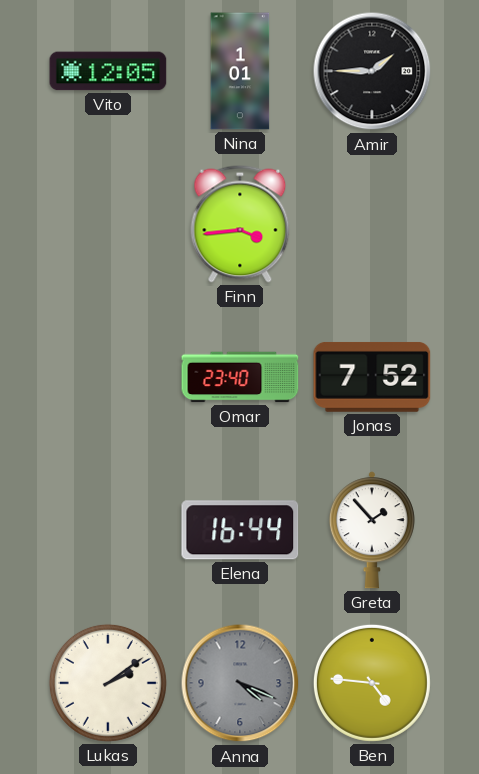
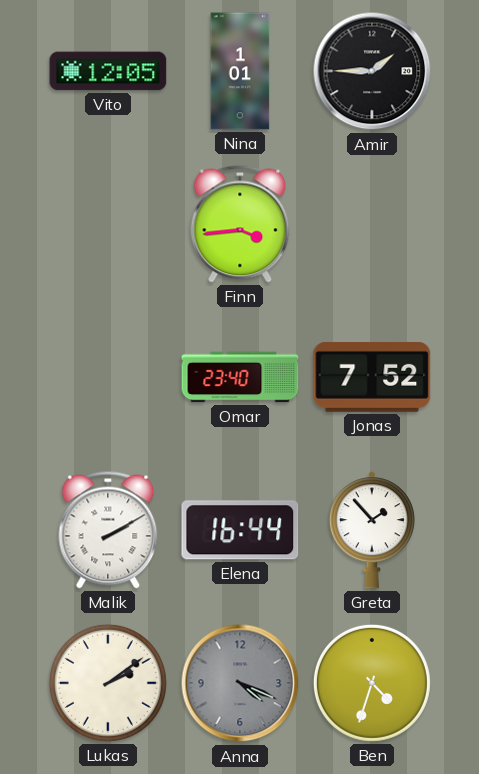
Malik: none -> 2:10 (108, 530)
Ben: 4:46 -> 4:33 (372, 683)
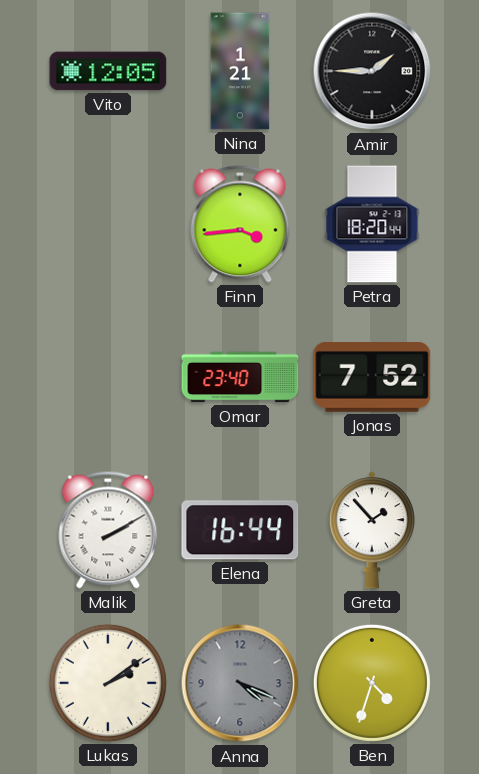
Nina: 1:01 -> 1:21 (240, 71)
Petra: none -> 18:20 (372, 224)
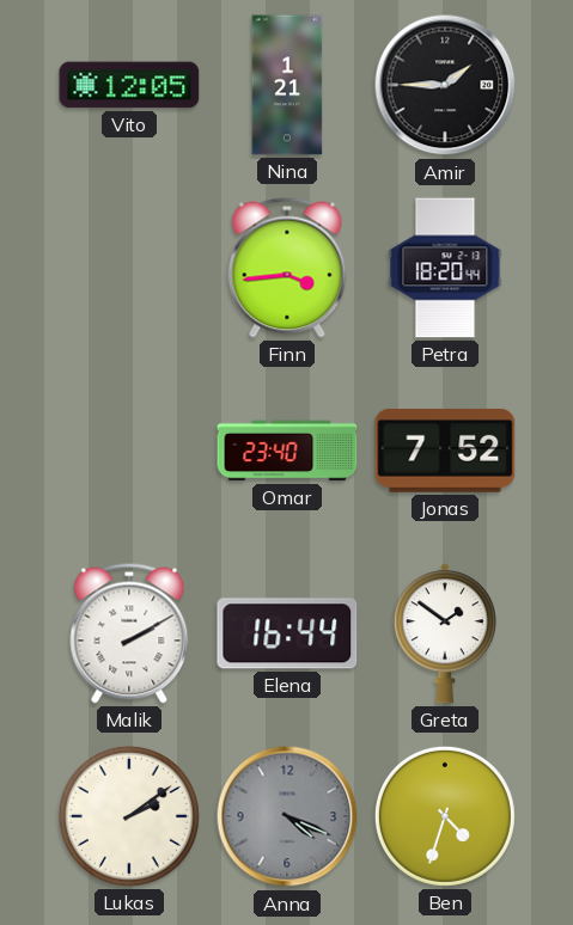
Greta: 1:53 -> 1:51 (445, 633)
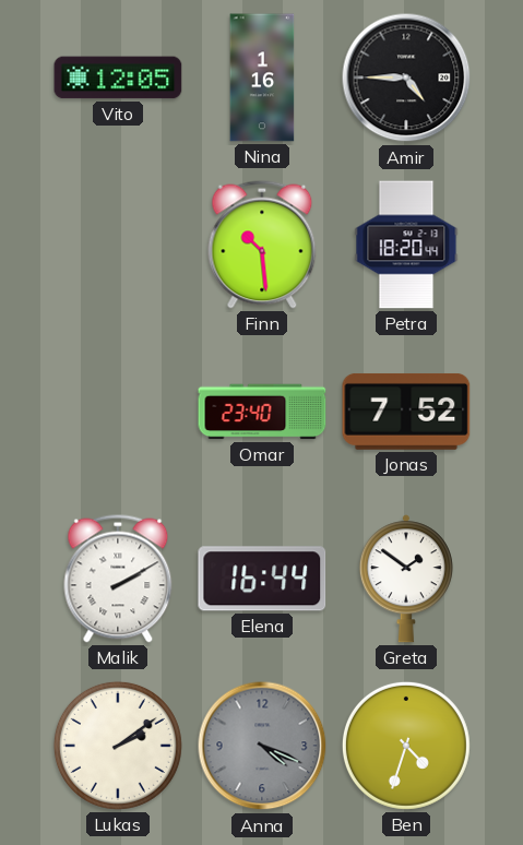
Nina: 1:21 -> 1:16 (262, 78)
Amir: 1:45 -> 4:45 (406, 78)
Finn: 3:44 -> 10:29 (262, 245)
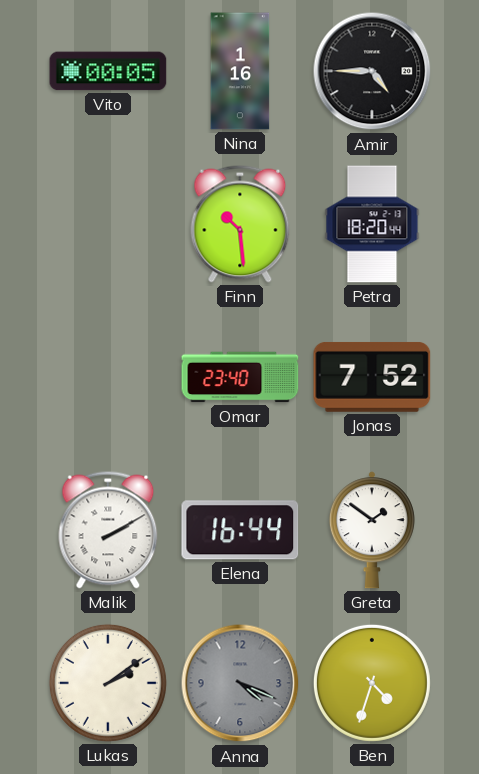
Vito: 12:05 -> 00:05 (108, 71)
